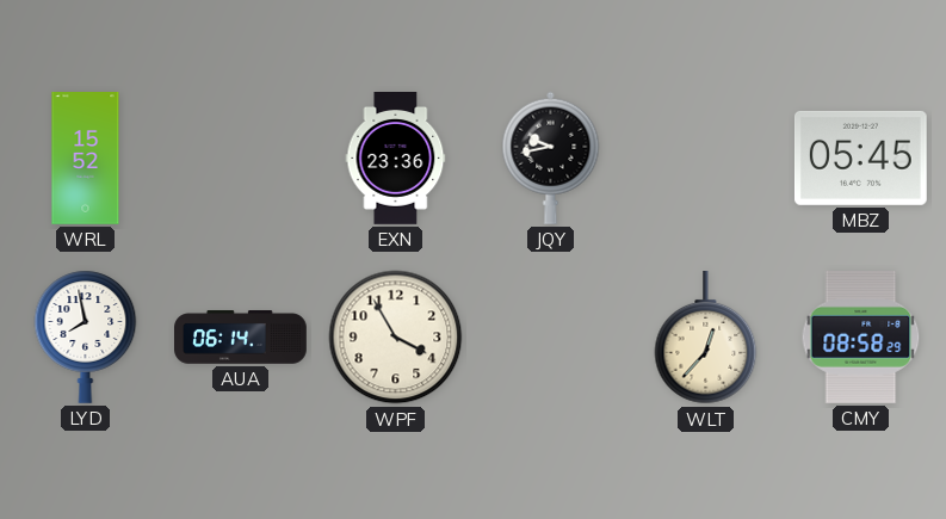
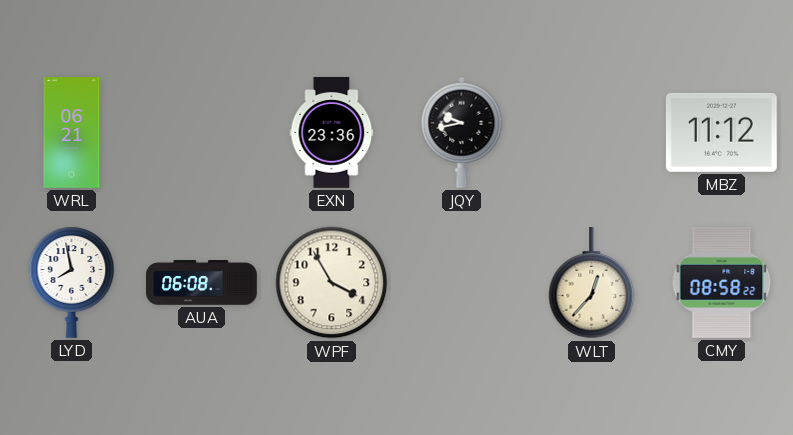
WRL: 15:52 -> 06:21 (72, 133)
MBZ: 05:45 -> 11:12 (721, 132)
AUA: 06:14 -> 06:08 (202, 283)
CMY: 08:58:29 -> 08:58:22 (722, 282)
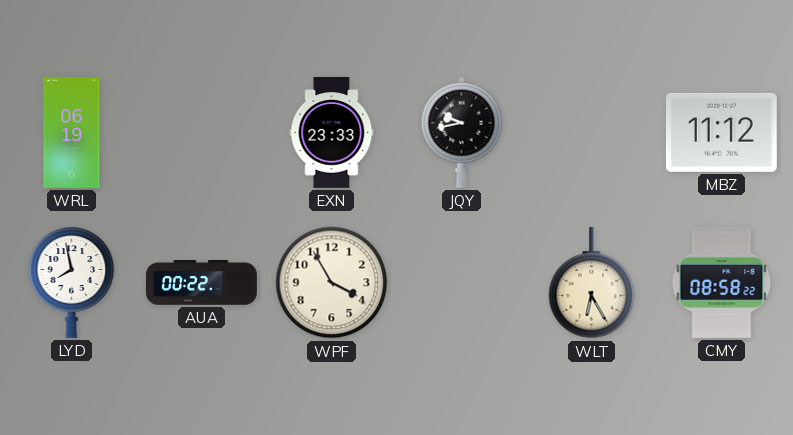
WRL: 06:21 -> 06:19 (72, 133)
EXN: 23:36 -> 23:33 (332, 133)
AUA: 06:08 -> 00:22 (202, 283)
WLT: 12:37 -> 6:25 (592, 284)
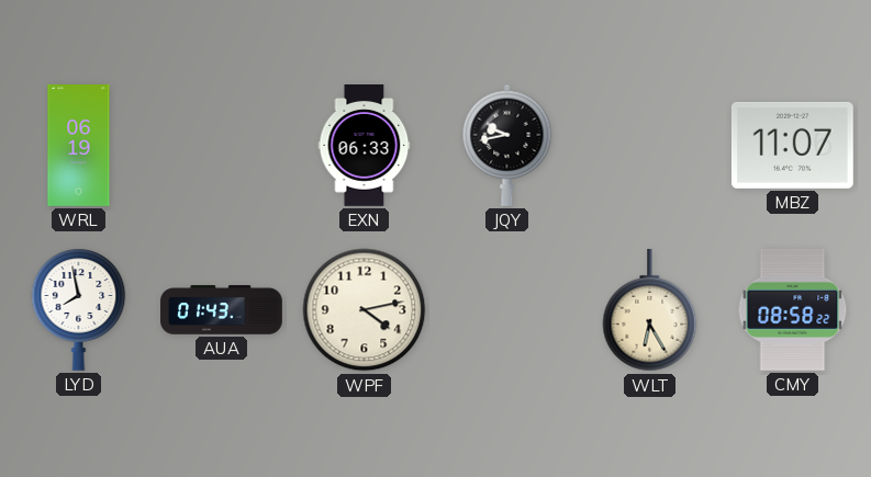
EXN: 23:33 -> 06:33 (365, 146)
MBZ: 11:12 -> 11:07 (792, 145)
AUA: 00:22 -> 01:43 (222, 310)
WPF: 3:55 -> 4:13 (365, 310)
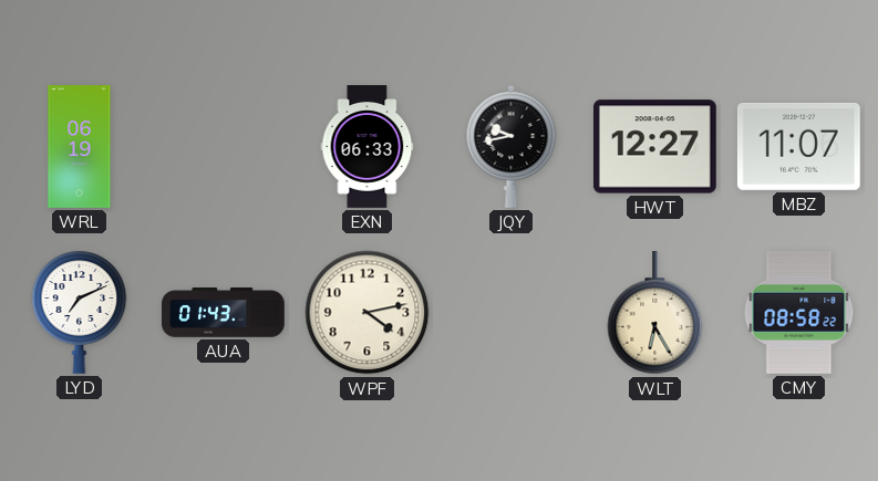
HWT: none -> 12:27 (654, 147)
LYD: 7:58 -> 7:11 (80, 312)
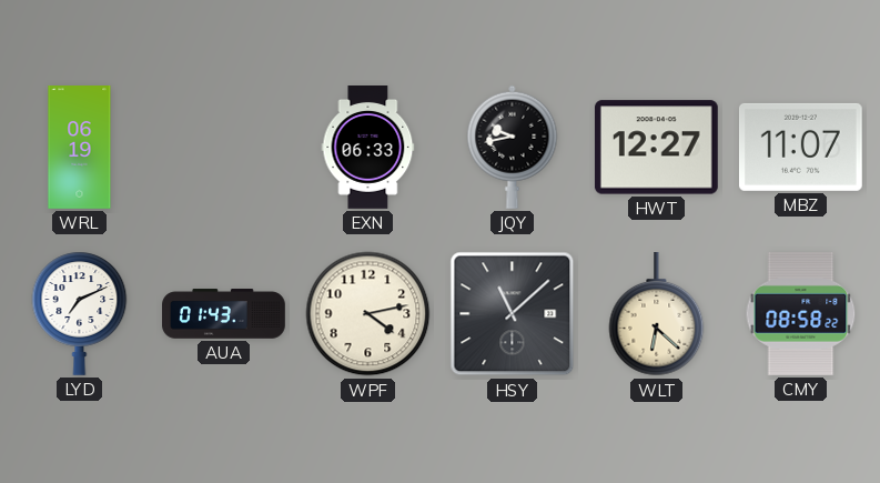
HSY: none -> 11:08 (513, 314)
WLT: 6:25 -> 6:22 (657, 315)
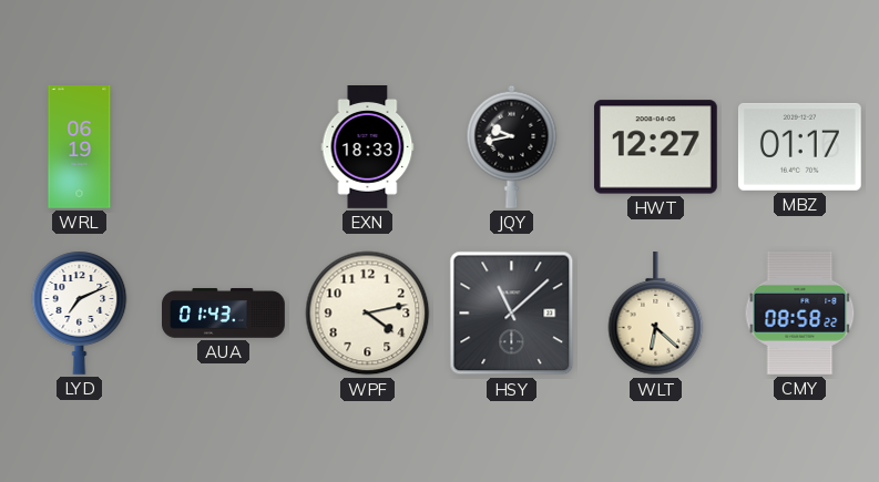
EXN: 06:33 -> 18:33 (368, 147)
MBZ: 11:07 -> 01:17 (799, 146)
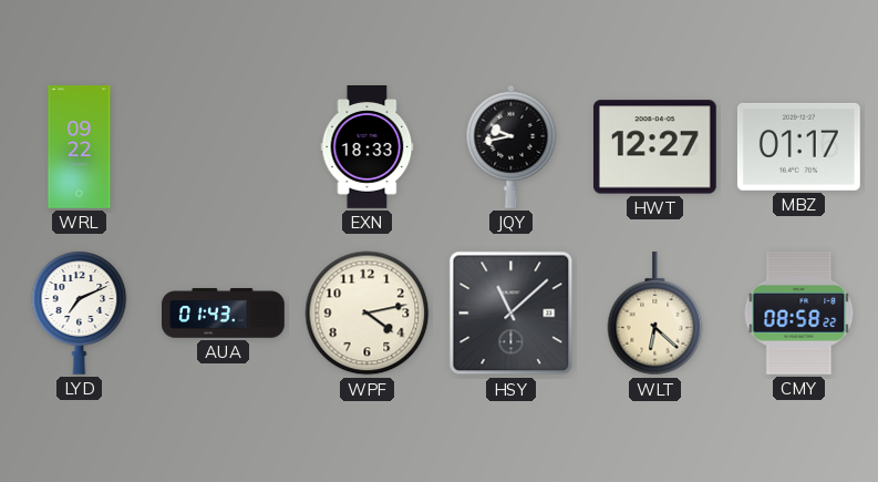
WRL: 06:19 -> 09:22 (80, 147)
